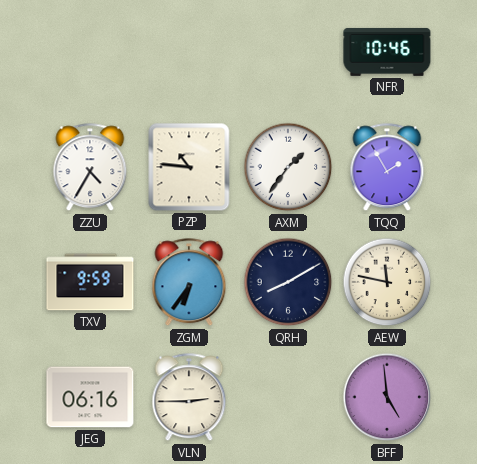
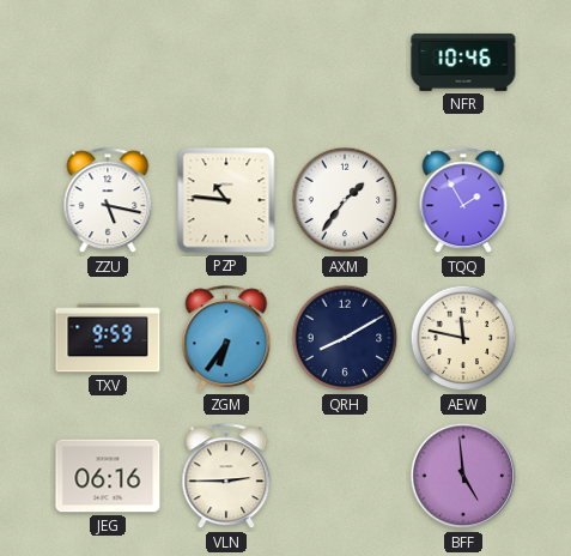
ZZU: 4:35 -> 5:17 (108, 201)
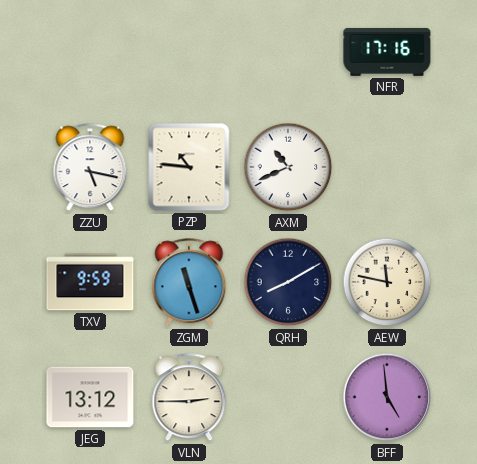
NFR: 10:46 -> 17:16 (387, 52)
AXM: 1:36 -> 10:41 (288, 167)
TQQ: 1:55 -> none (463, 201)
ZGM: 6:36 -> 11:27 (189, 283)
JEG: 06:16 -> 13:12 (90, 397)
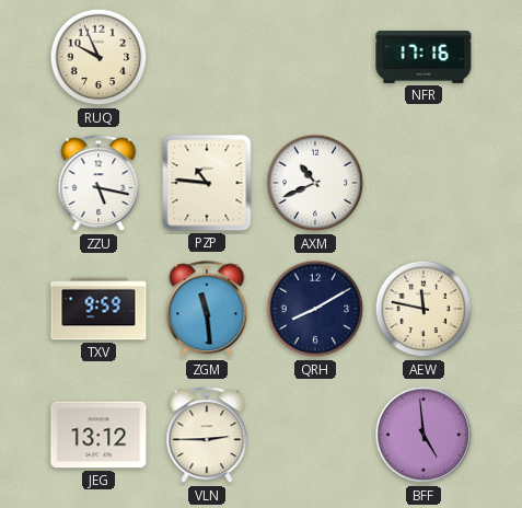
RUQ: none -> 9:56 (98, 57)
ZGM: 11:27 -> 11:29 (207, 310)
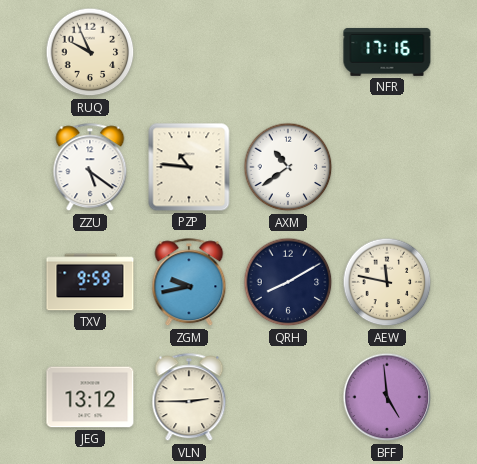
ZZU: 5:17 -> 5:21 (90, 168)
AXM: 10:41 -> 10:39 (288, 167)
ZGM: 11:29 -> 9:43 (189, 283)
